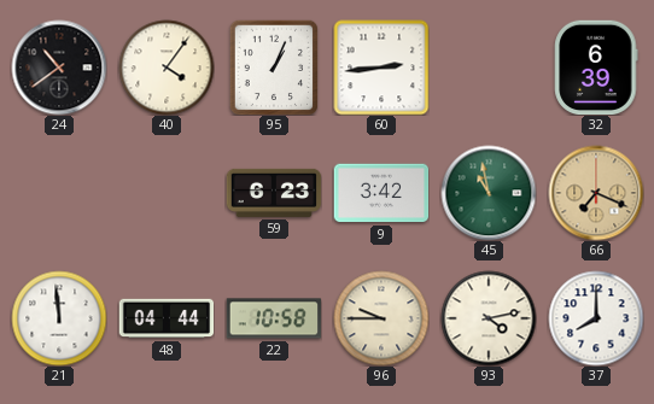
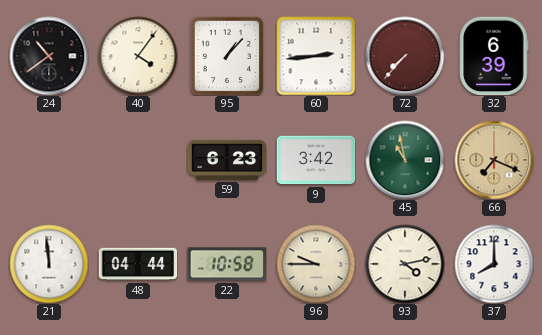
95: 1:04 -> 1:07 (227, 56)
72: none -> 7:37 (405, 56)
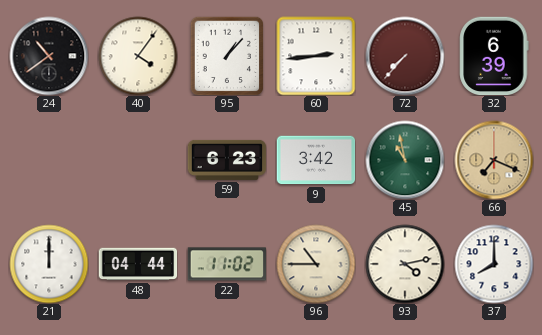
21: 11:59 -> 12:00 (49, 264)
22: 10:58 -> 11:02 (226, 264)
96: 9:45 -> 10:45 (316, 264)
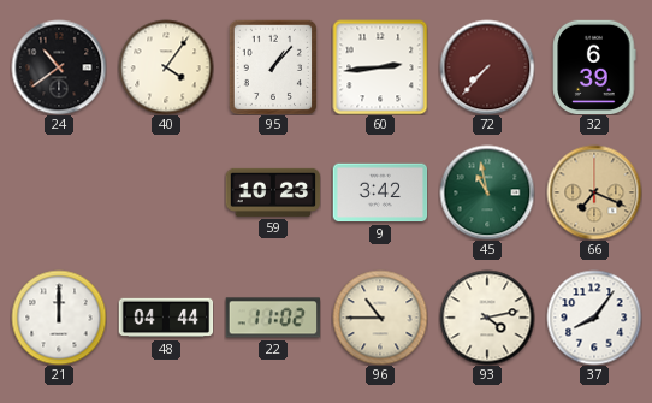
59: 6:23 -> 10:23 (273, 192)
37: 8:00 -> 8:06 (594, 318)
